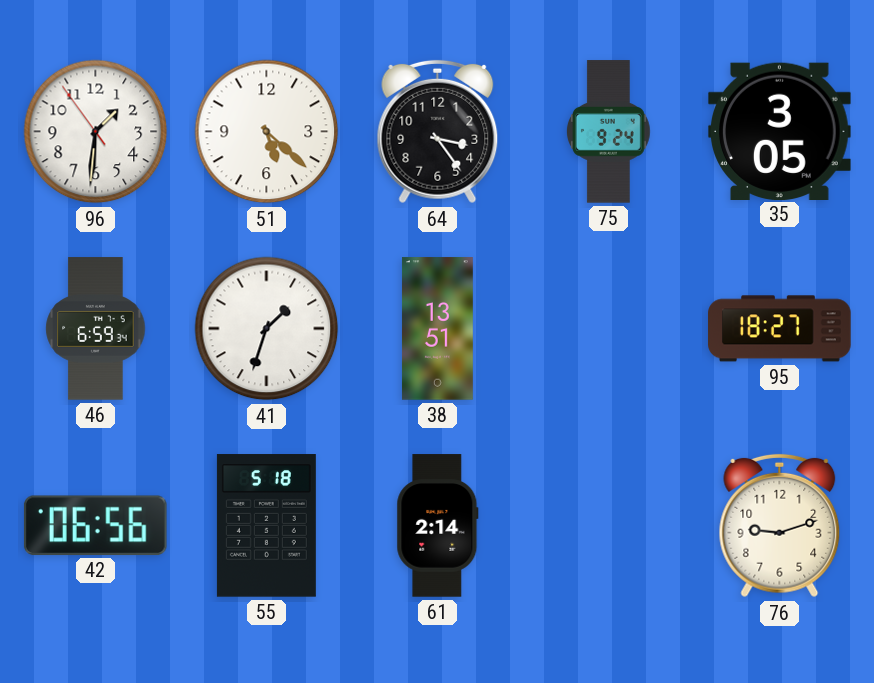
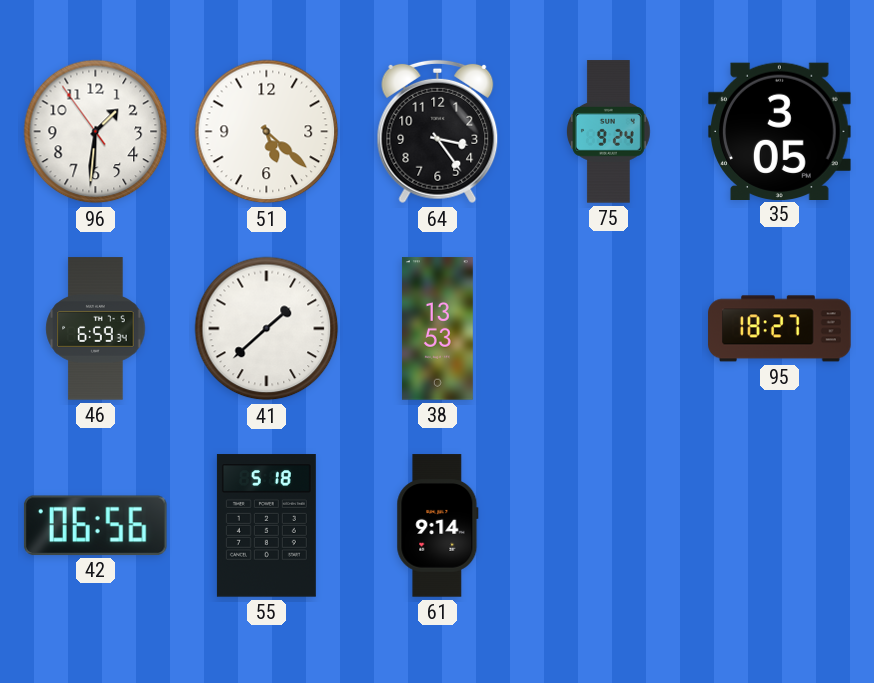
41: 1:33 -> 1:38 (267, 329)
38: 13:51 -> 13:53 (437, 329)
61: 2:14 -> 9:14 (438, 526)
76: 9:12 -> none (780, 526)
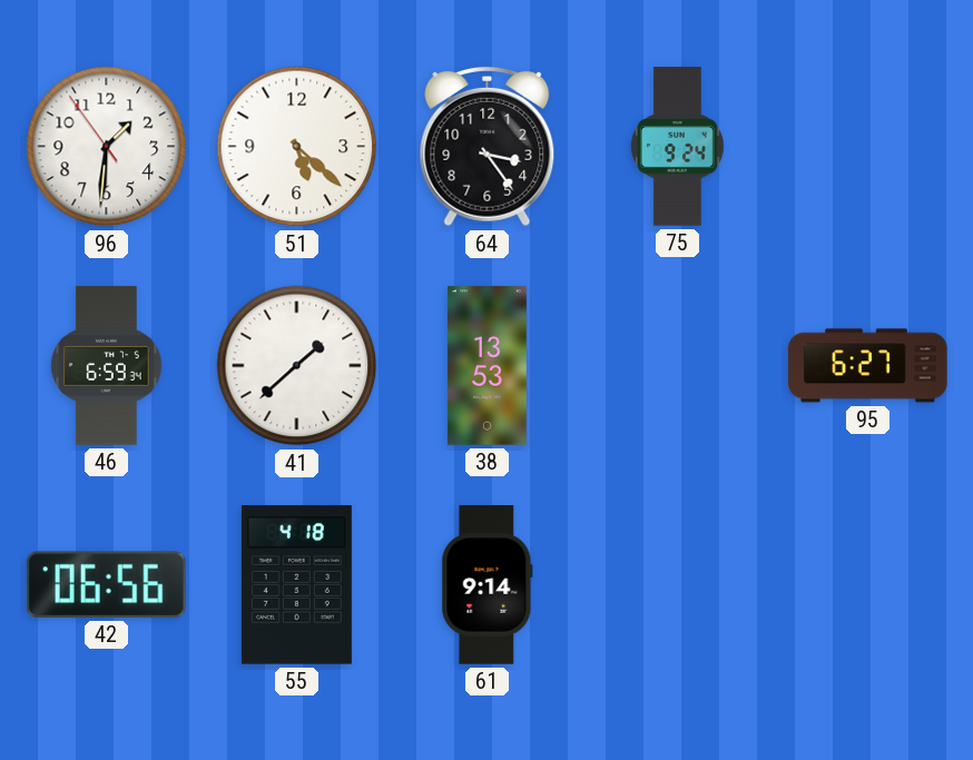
35: 3:05 -> none (780, 131)
95: 18:27 -> 6:27 (868, 366)
55: 5:18 -> 4:18 (296, 585)
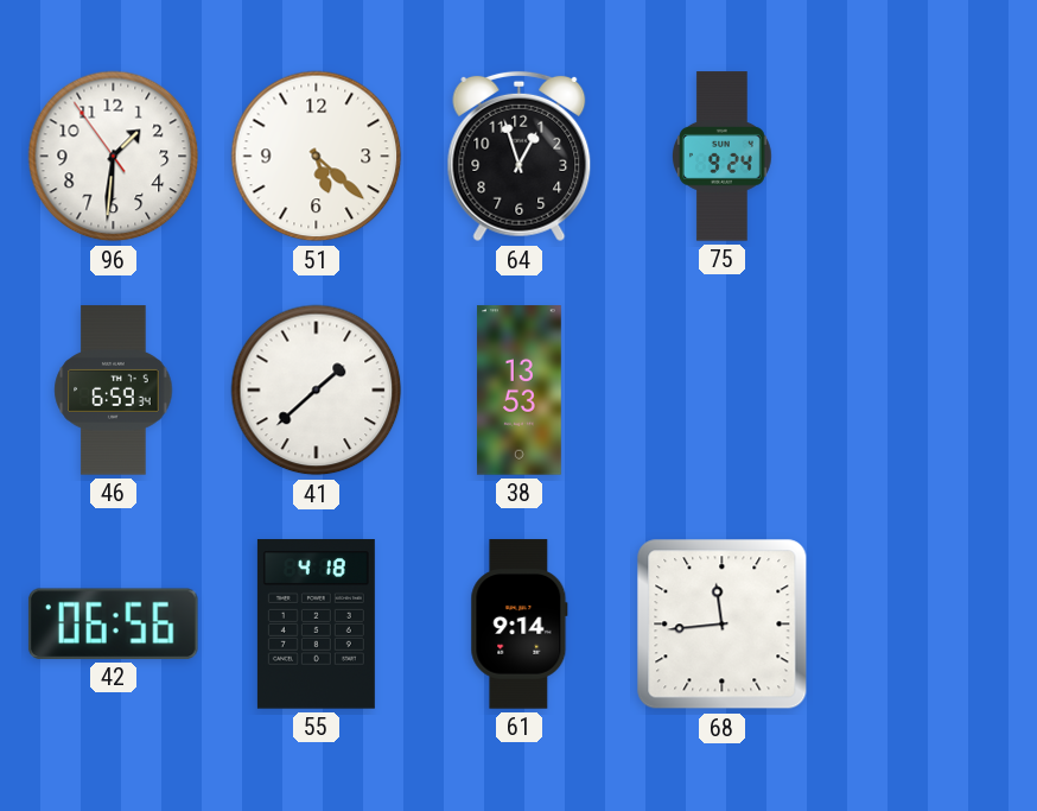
64: 3:24 -> 12:57 (520, 157)
95: 6:27 -> none (868, 366)
68: none -> 11:44 (723, 625)
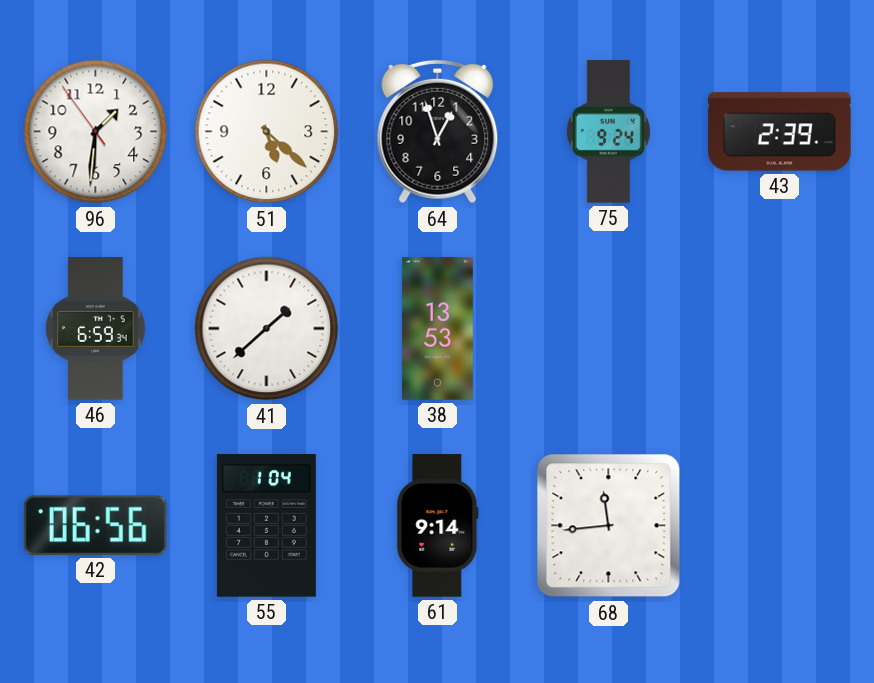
43: none -> 2:39 (780, 132)
55: 4:18 -> 1:04 (266, 526)
